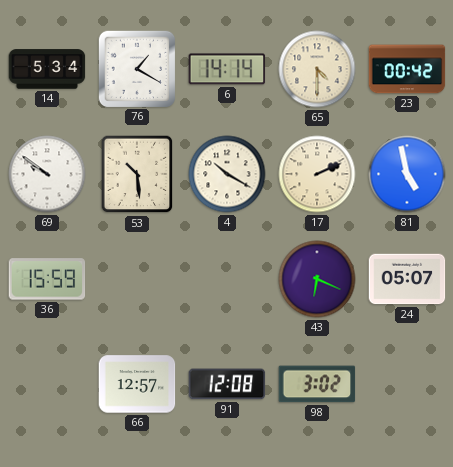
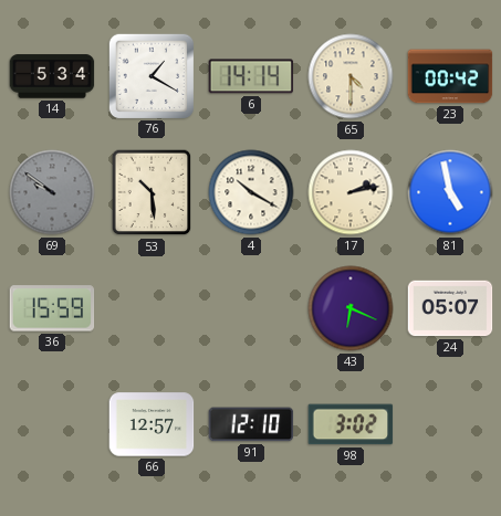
69 dial: white -> grey (52, 192)
17: 2:11 -> 2:13 (351, 192)
91: 12:08 -> 12:10 (251, 424)
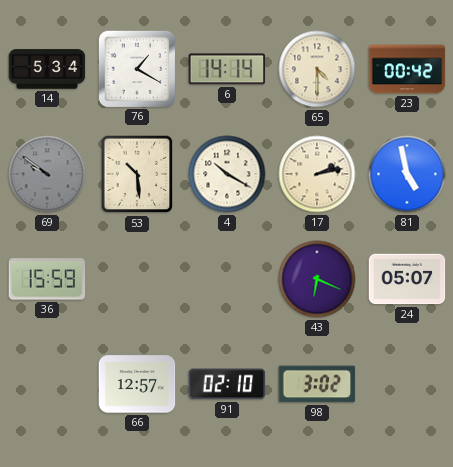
91: 12:10 -> 02:10 (227, 384)
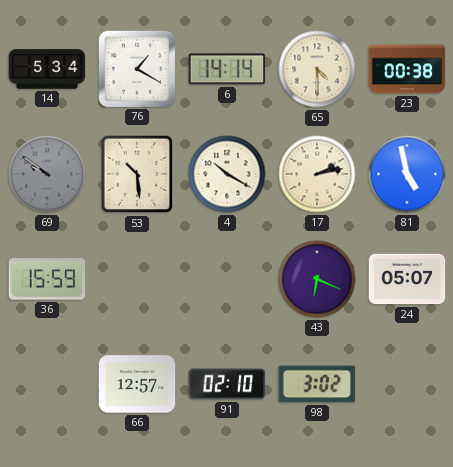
23: 00:42 -> 00:38 (407, 69)
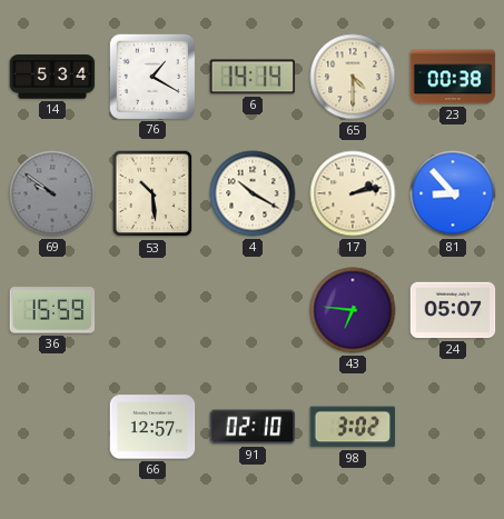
81: 4:58 -> 8:53 (453, 193)
43: 6:19 -> 6:46 (353, 310)
